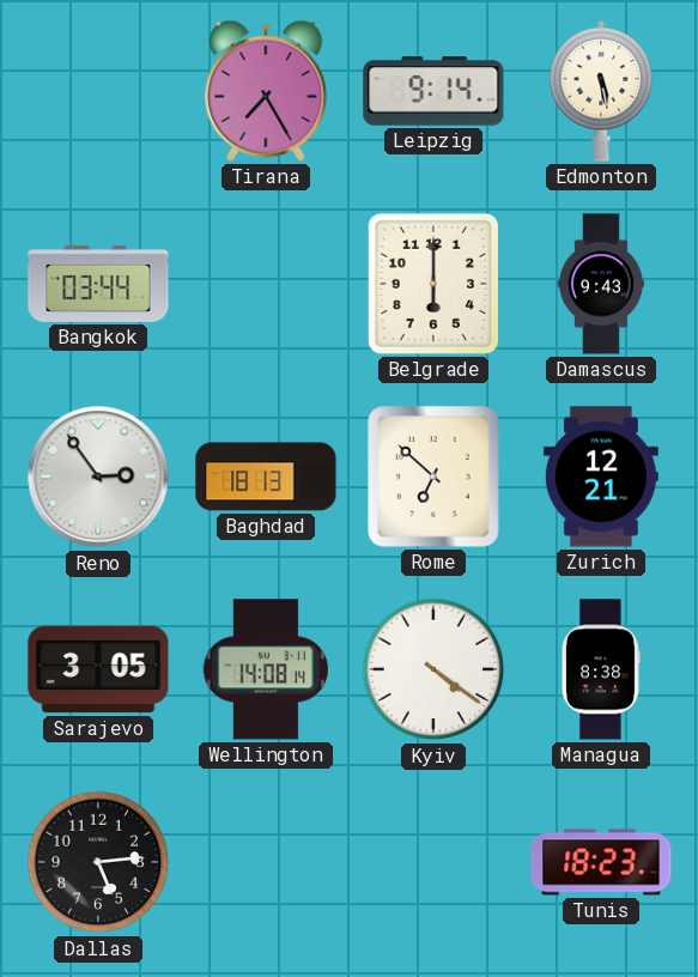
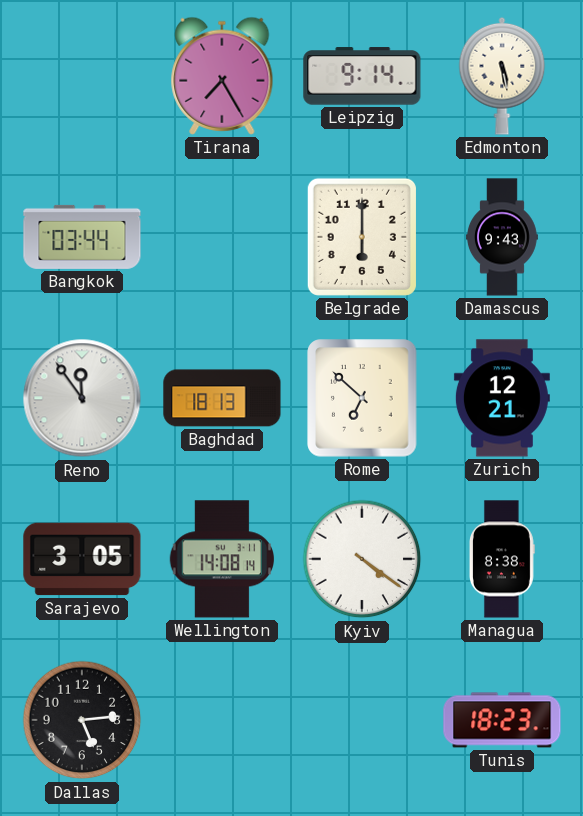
Reno: 2:54 -> 11:54 (82, 398)
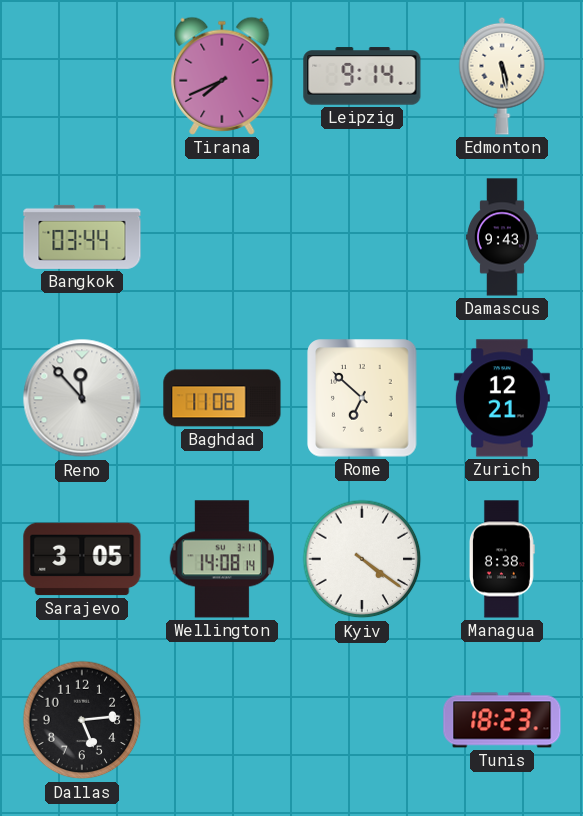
Tirana: 7:25 -> 7:41 (222, 76)
Belgrade: 6:00 -> none (362, 237)
Reno: 11:54 -> 11:53 (82, 398)
Baghdad: 18:13 -> 11:08 (222, 398)
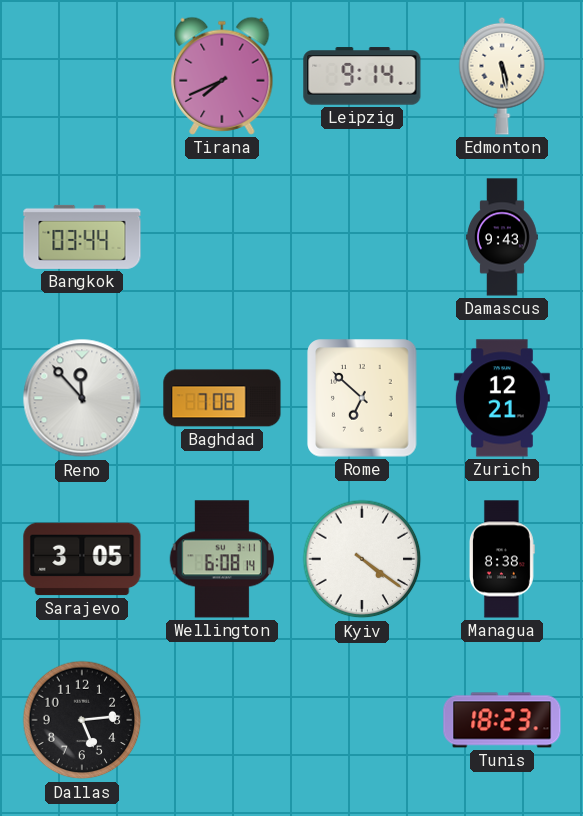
Baghdad: 11:08 -> 7:08 (222, 398)
Wellington: 14:08 -> 6:08 (221, 559)
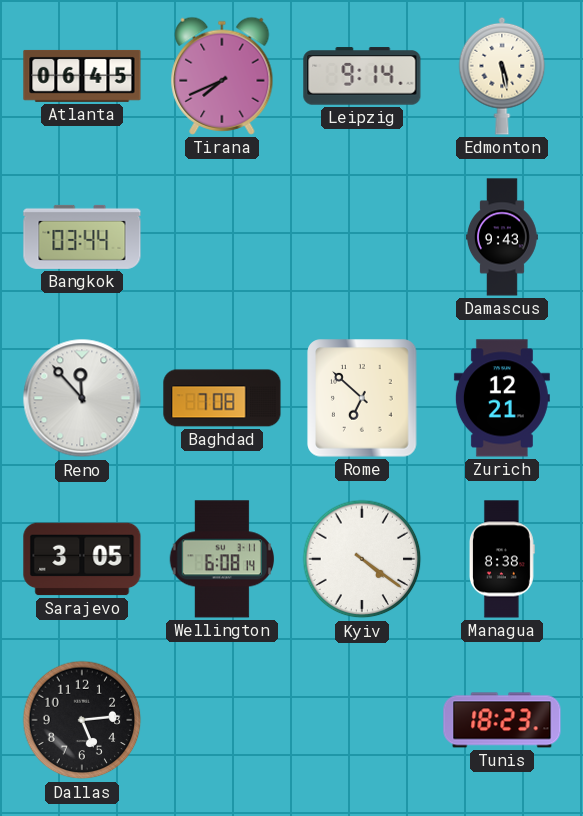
Atlanta: none -> 06:45 (82, 76)
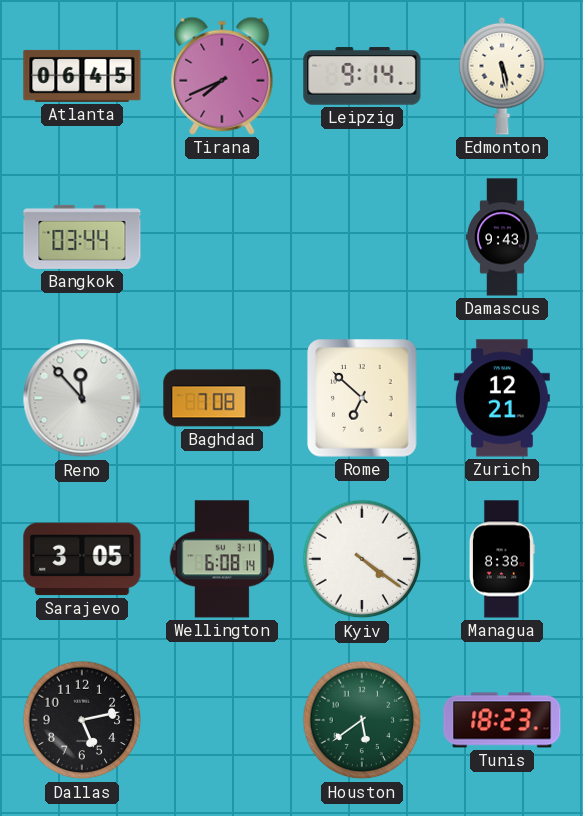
Dallas: 5:14 -> 5:13 (82, 720)
Houston: none -> 5:39 (362, 720)
